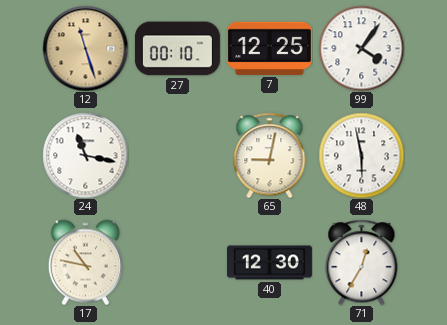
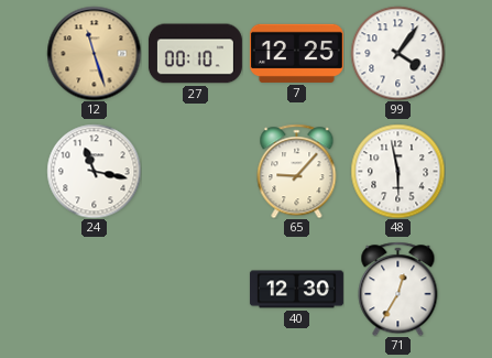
65: 9:02 -> 9:07 (297, 171)
17: 10:47 -> none (85, 262)
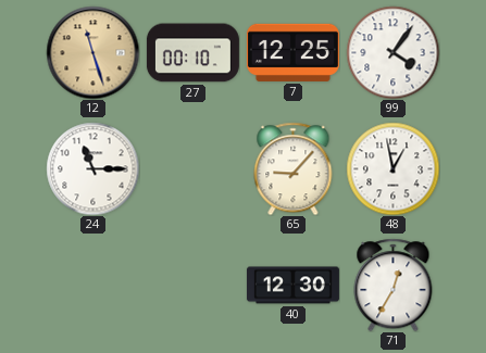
24: 11:17 -> 11:15 (92, 168)
48: 5:58 -> 12:58 (392, 168)
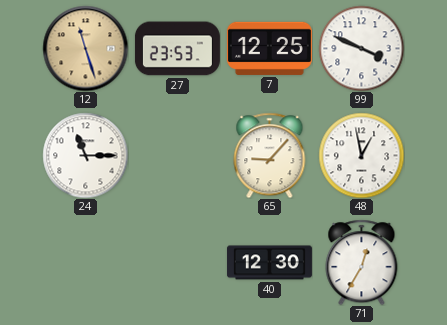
27: 00:10 -> 23:53 (177, 49)
99: 4:06 -> 3:49 (361, 48)
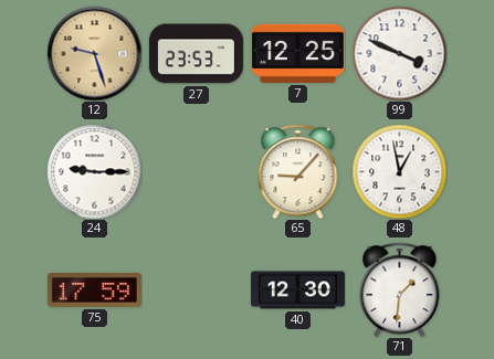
12: 11:27 -> 9:27 (94, 53)
24: 11:15 -> 9:15 (94, 171)
75: none -> 17:59 (94, 291)
71: 12:35 -> 1:31 (400, 289)
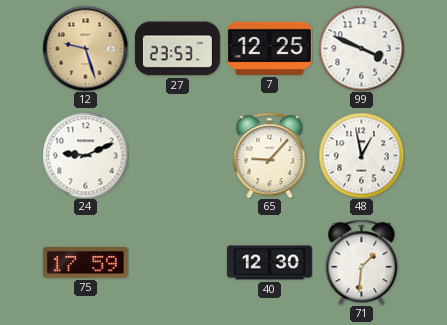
24: 9:15 -> 9:11 (85, 155)
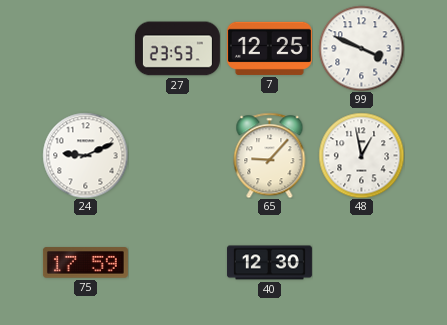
12: 9:27 -> none (85, 48)
71: 1:31 -> none (362, 262)
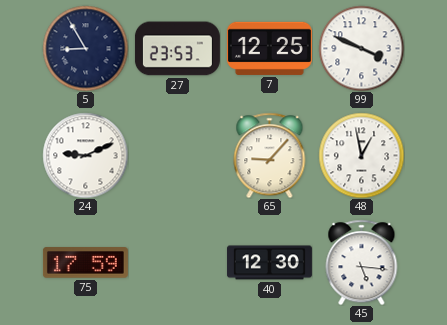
5: none -> 8:55 (85, 48)
45: none -> 5:16 (362, 262)
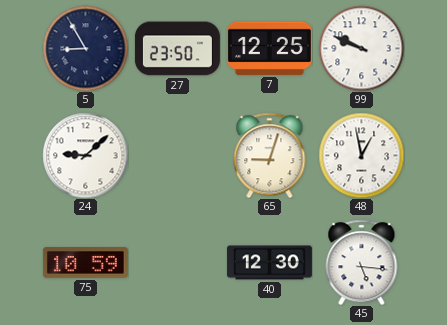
27: 23:53 -> 23:50 (177, 49)
99: 3:49 -> 9:49 (361, 48)
24: 9:11 -> 9:08 (85, 155)
65: 9:07 -> 9:03 (270, 155)
75: 17:59 -> 10:59 (85, 263)
